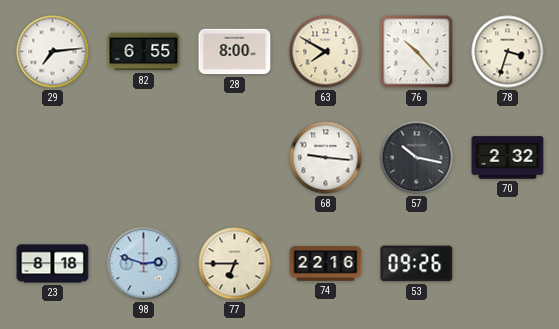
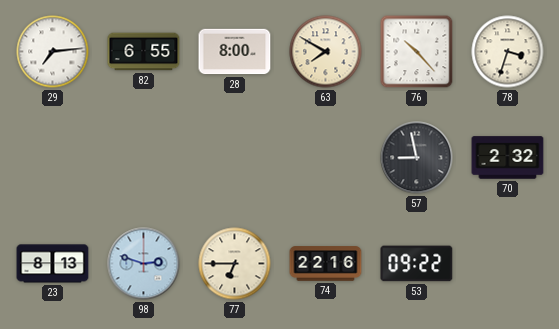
68: 9:16 -> none (326, 158)
57: 10:17 -> 8:58 (417, 158)
23: 8:18 -> 8:13 (53, 264)
53: 09:26 -> 09:22 (417, 264)
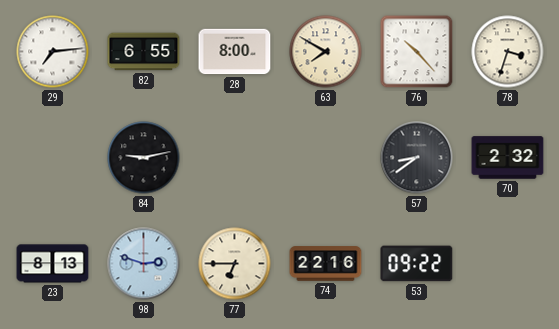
84: none -> 9:13 (144, 158)
57: 8:58 -> 8:39 (417, 158)
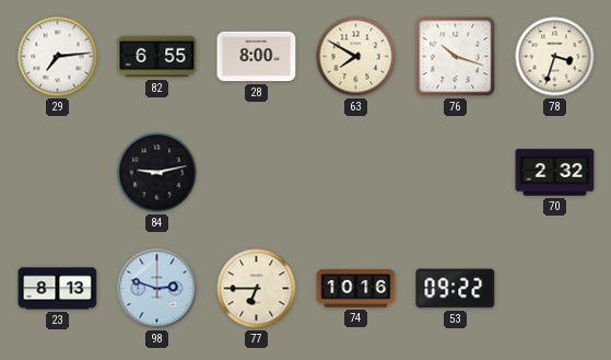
76: 10:23 -> 10:18 (456, 57)
57: 8:39 -> none (417, 158)
74: 22:16 -> 10:16 (356, 289)
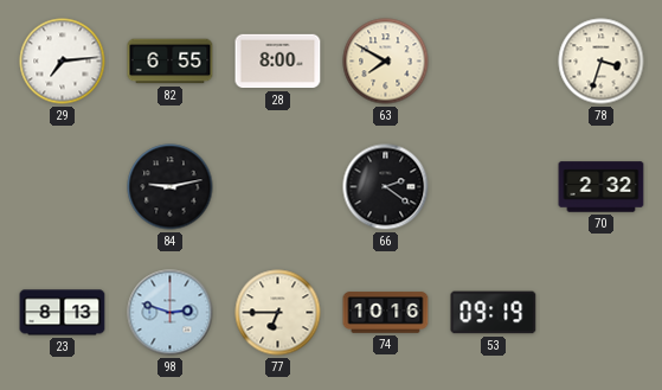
76: 10:18 -> none (456, 57)
66: none -> 2:21 (386, 187)
53: 09:22 -> 09:19 (494, 313)
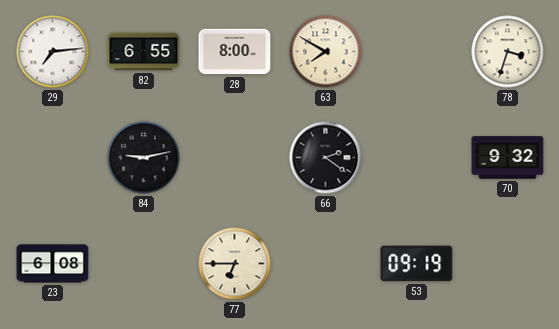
70: 2:32 -> 9:32 (508, 158)
23: 8:13 -> 6:08 (53, 264)
98: 2:48 -> none (171, 313)
74: 10:16 -> none (386, 313)
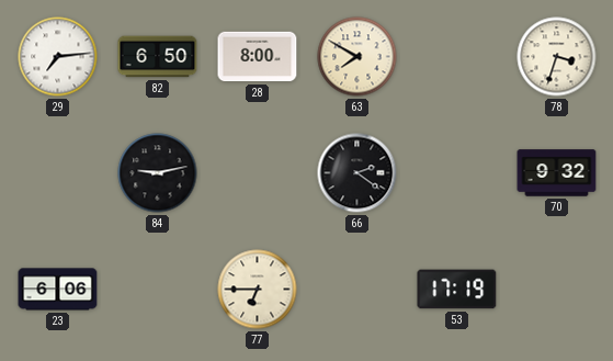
82: 6:55 -> 6:50 (158, 57)
23: 6:08 -> 6:06 (58, 290)
53: 09:19 -> 17:19 (457, 290)
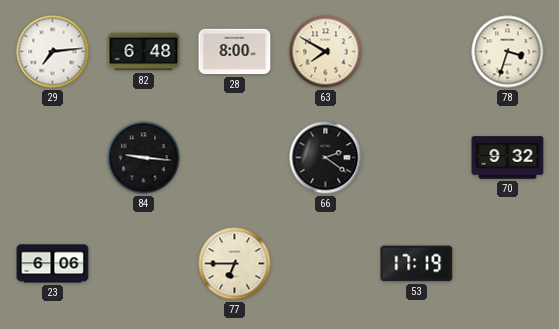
82: 6:50 -> 6:48 (144, 52)
84: 9:13 -> 9:16 (144, 158)
